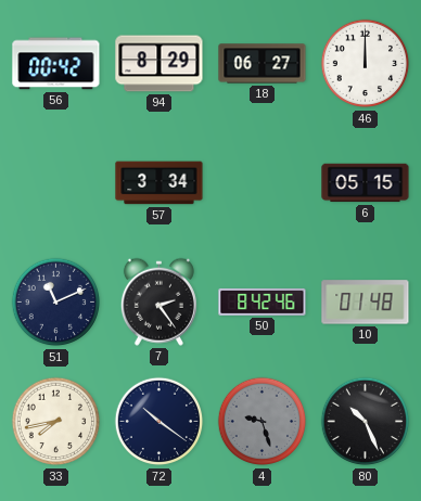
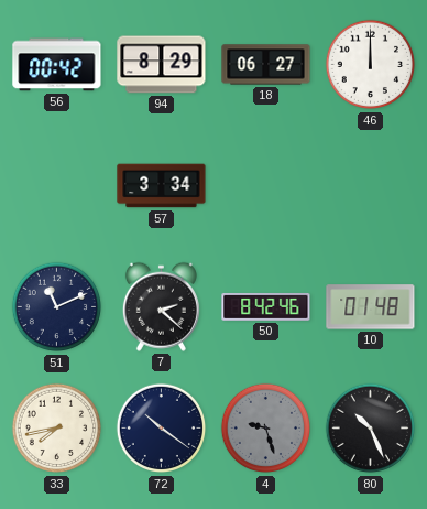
6: 05:15 -> none (366, 183)
7: 2:24 -> 2:22 (161, 306)
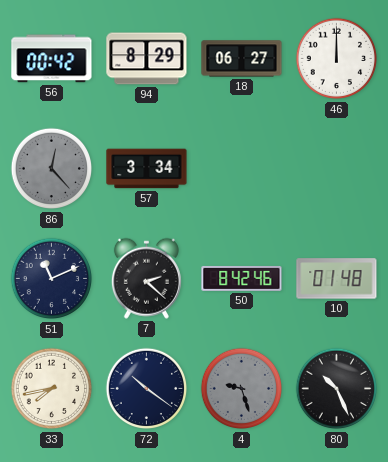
86: none -> 12:23 (52, 169)
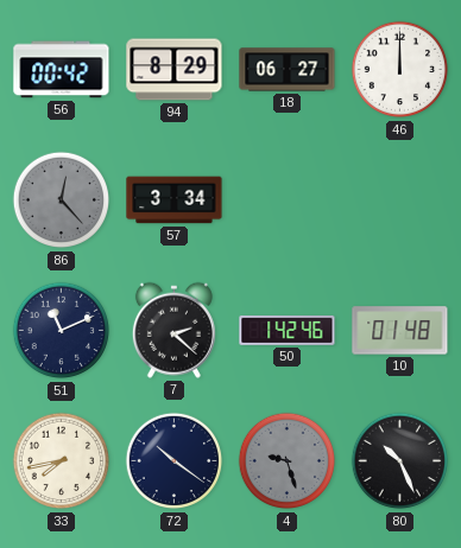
50: 8:42 -> 1:42 (288, 330)
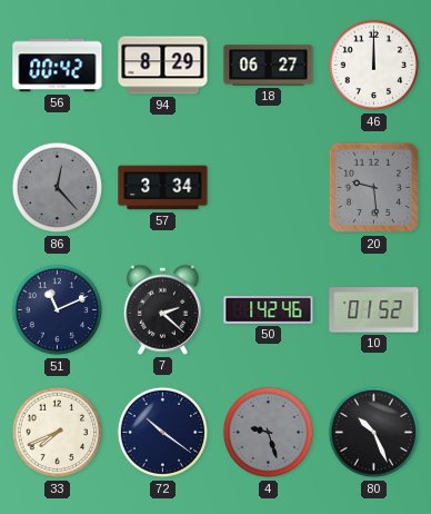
20: none -> 9:29 (374, 188)
10: 01:48 -> 01:52 (374, 310)
33: 7:43 -> 7:41 (58, 433)
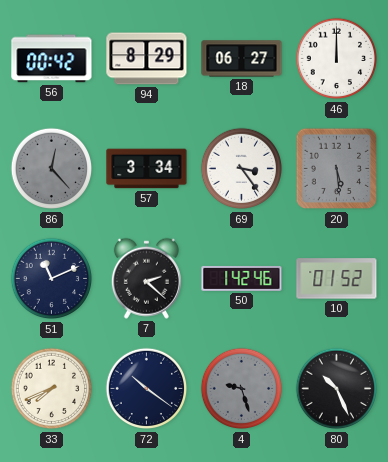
69: none -> 3:24 (242, 169)
20: 9:29 -> 5:29 (337, 169)
